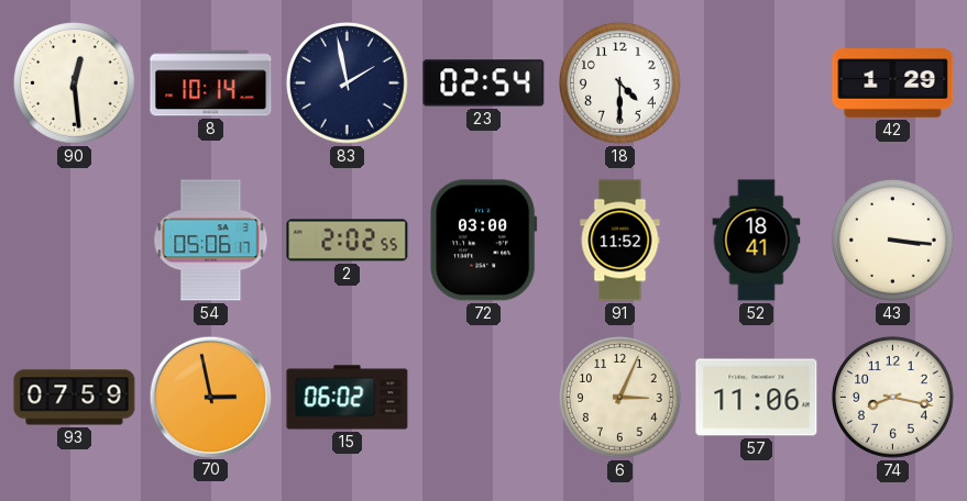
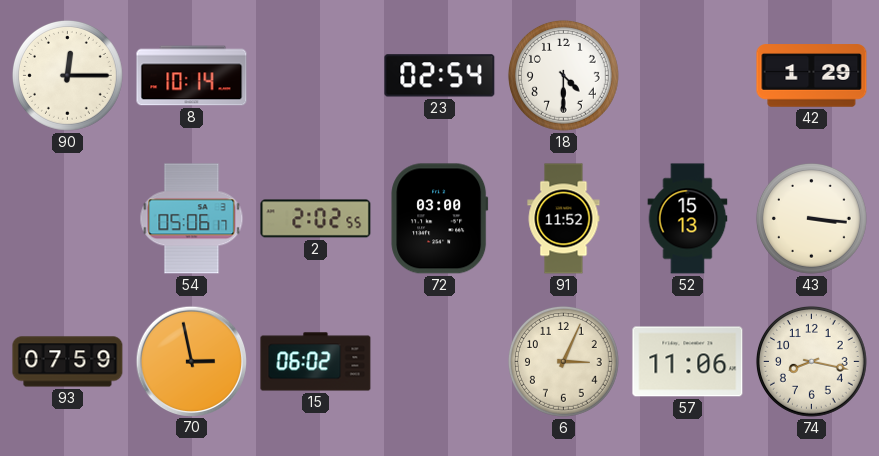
90: 12:29 -> 12:15 (68, 76)
83: 1:58 -> none (348, 83)
52: 18:41 -> 15:13 (688, 219)
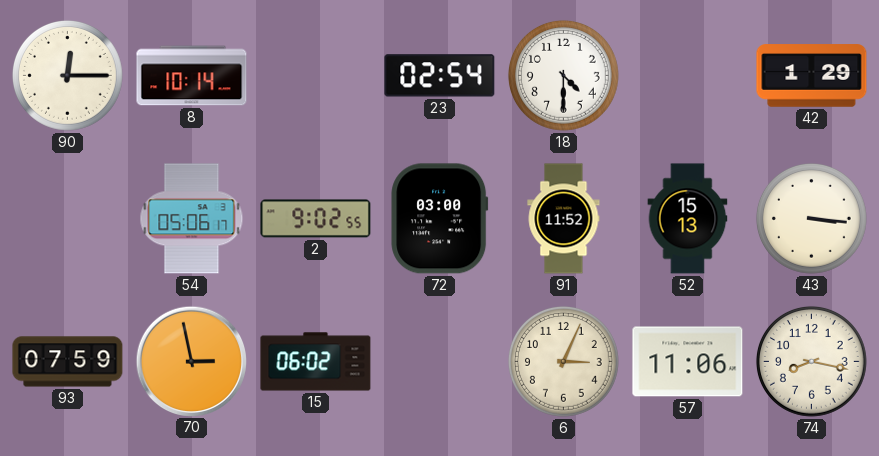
2: 2:02 -> 9:02 (316, 219)
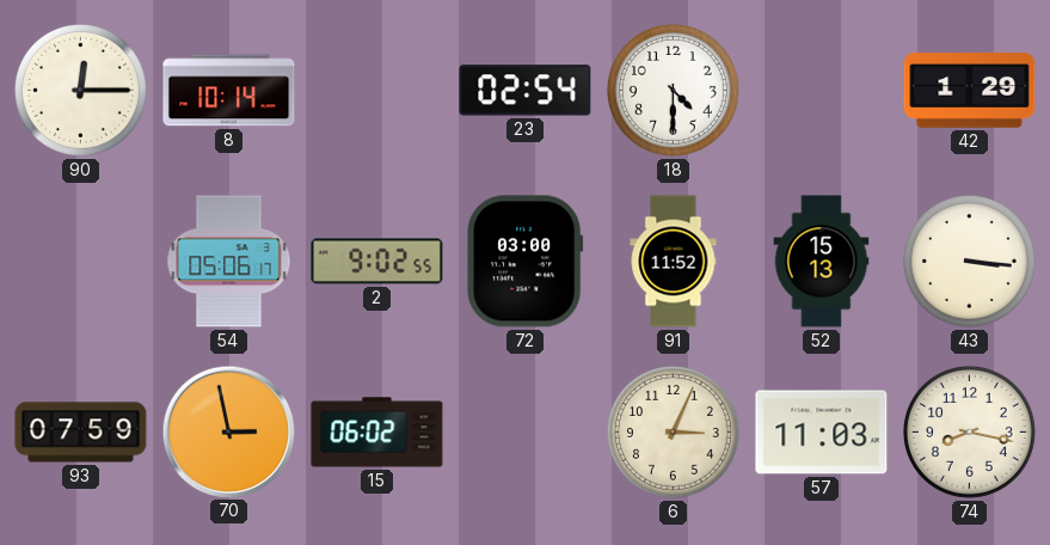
57: 11:06 -> 11:03 (822, 433)
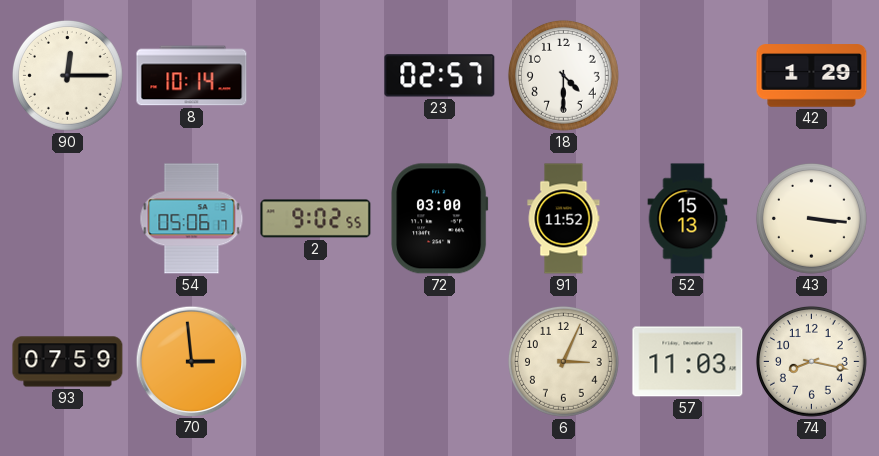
23: 02:54 -> 02:57 (440, 76)
70: 2:58 -> 2:59 (191, 361)
15: 06:02 -> none (377, 433)
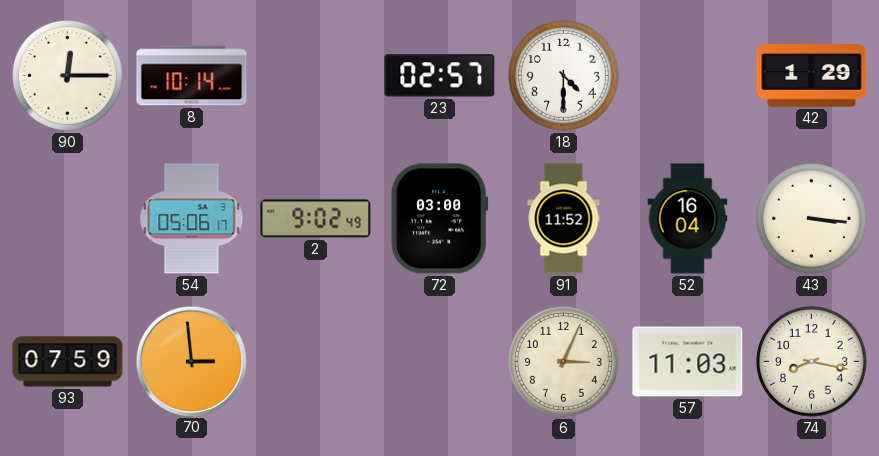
2: 9:02:55 -> 9:02:49 (316, 219)
52: 15:13 -> 16:04 (688, 219)
